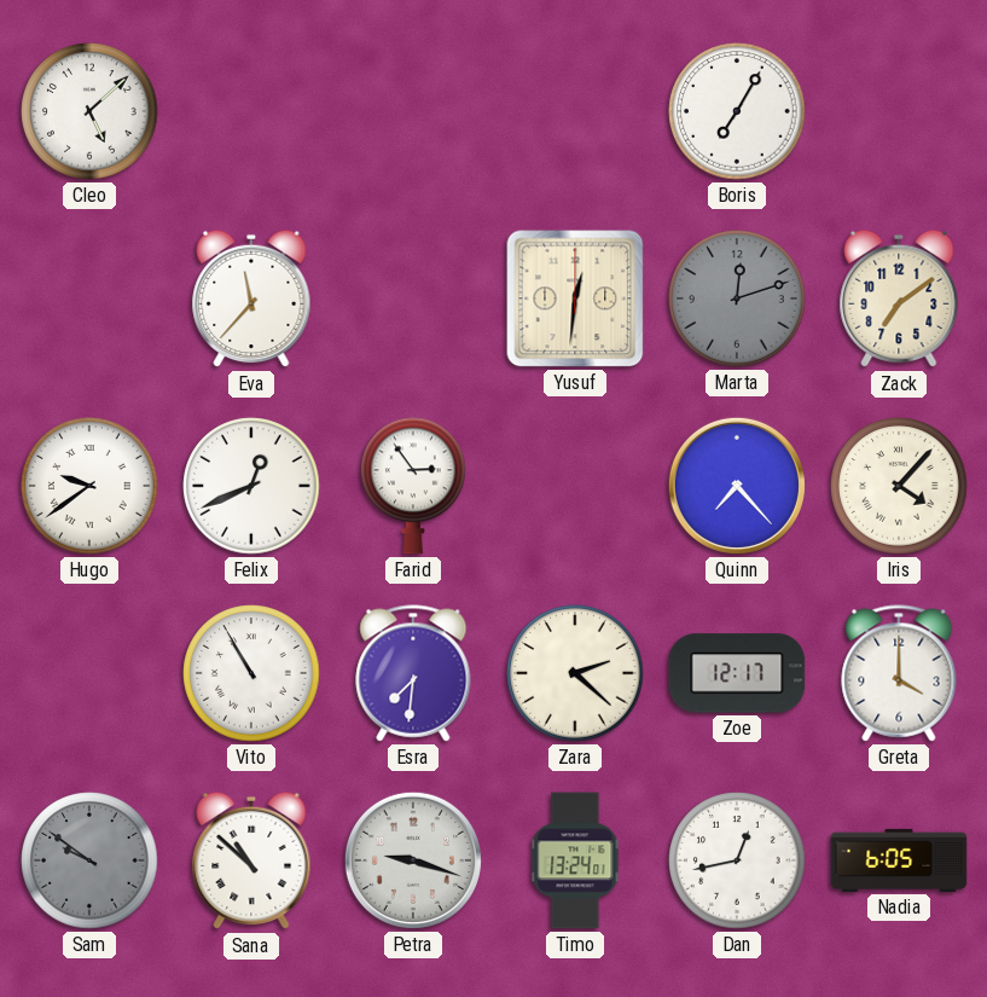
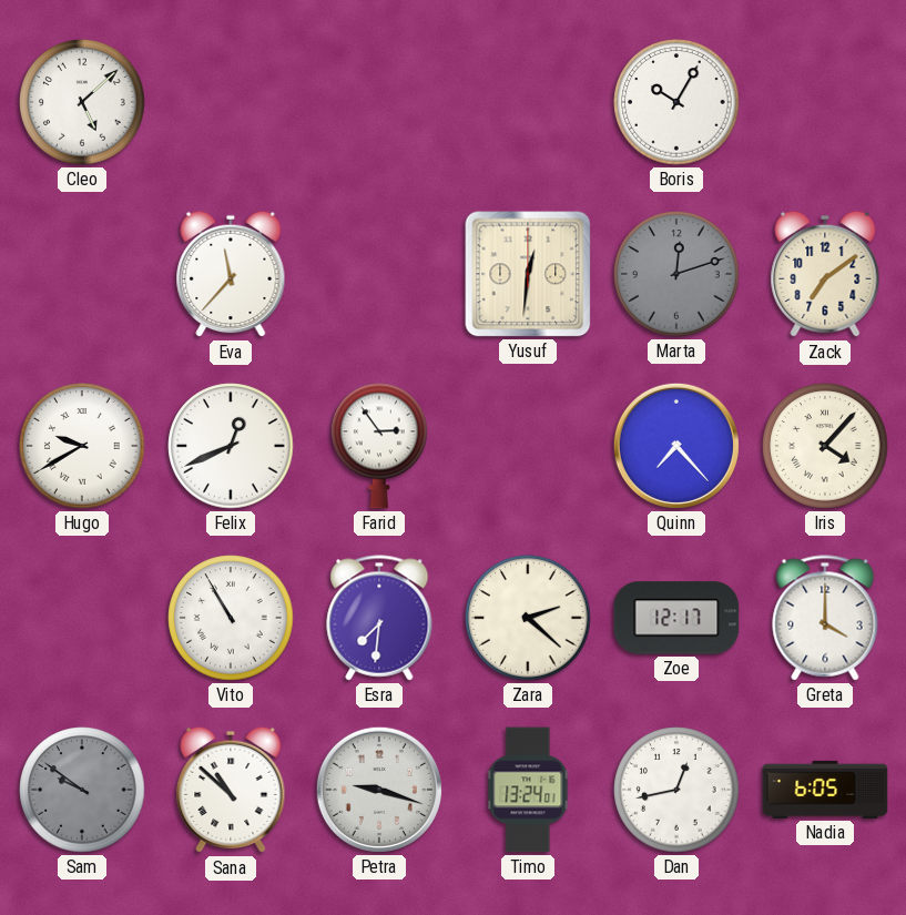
Boris: 7:05 -> 10:05 (676, 102)
Hugo: 9:39 -> 9:40 (82, 446)
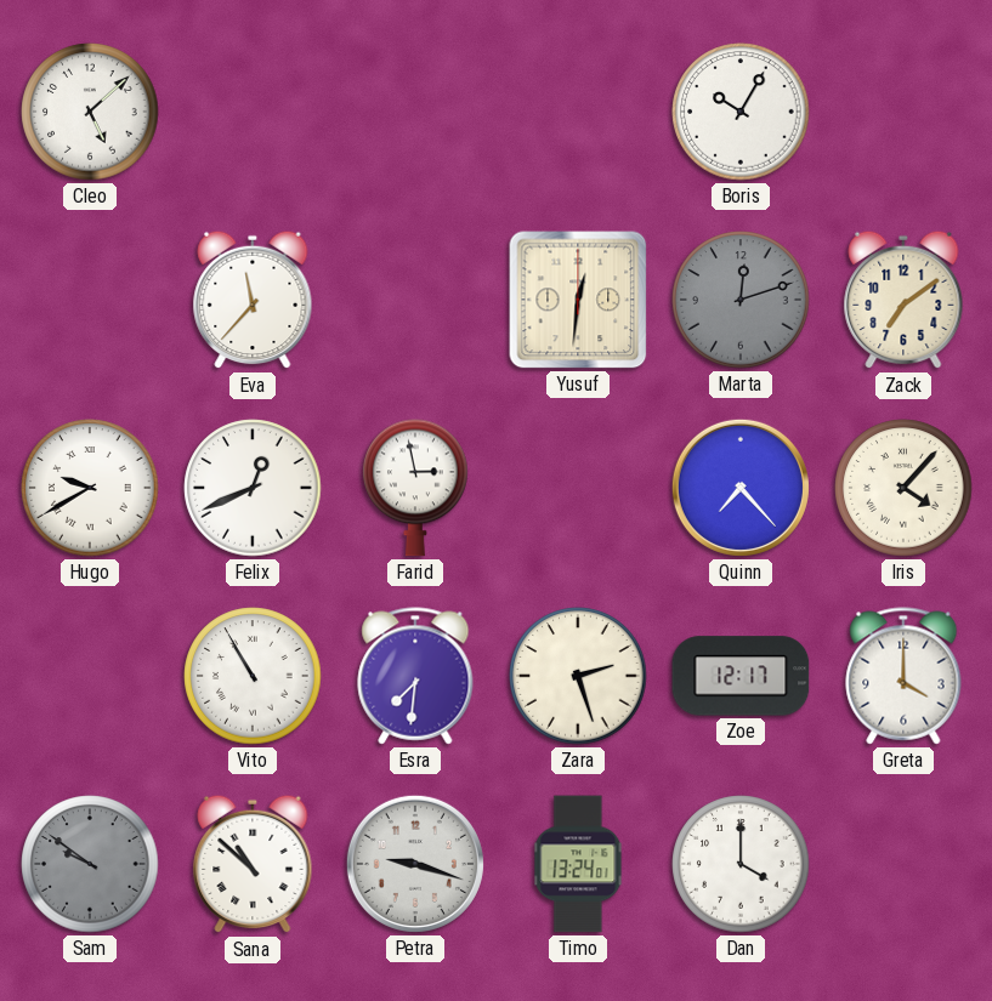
Farid: 2:54 -> 2:58 (415, 488)
Zara: 2:22 -> 2:27 (578, 676)
Dan: 12:43 -> 4:00 (741, 864)
Nadia: 6:05 -> none (825, 790)
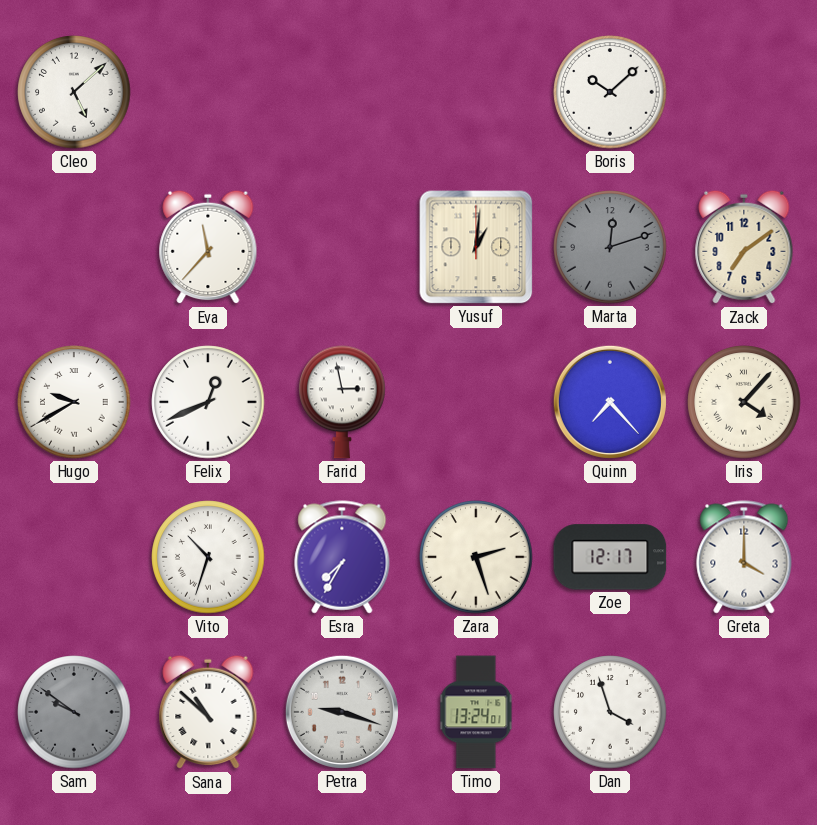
Boris: 10:05 -> 10:08 (610, 92)
Yusuf: 12:31 -> 1:01 (476, 247)
Vito: 10:55 -> 10:33 (208, 557)
Esra: 7:31 -> 7:35 (342, 557)
Dan: 4:00 -> 3:57 (610, 712)
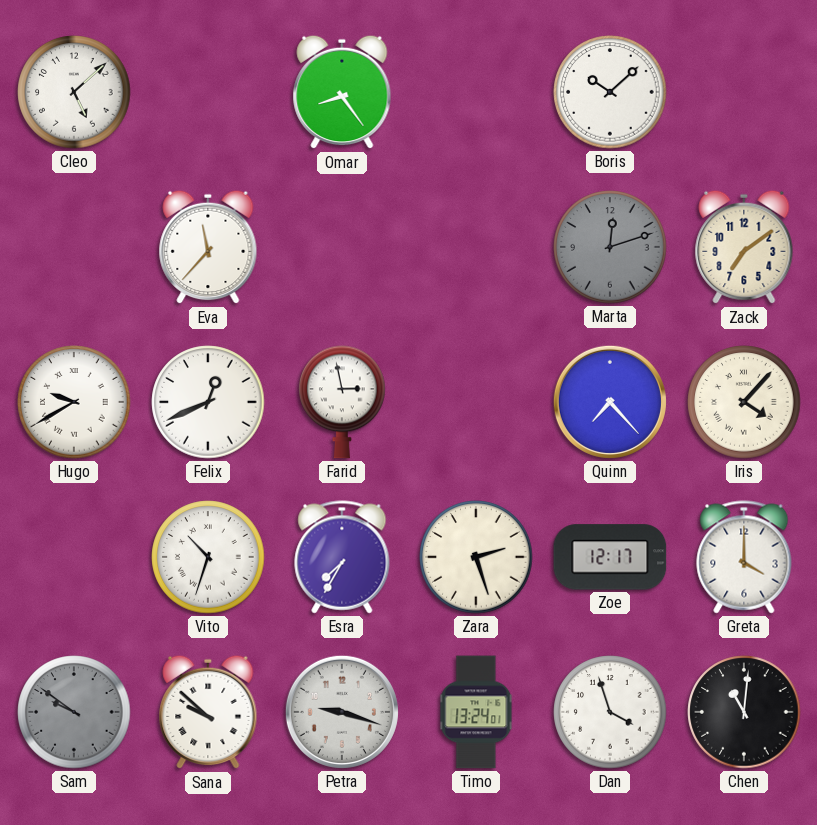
Omar: none -> 8:24 (342, 92)
Yusuf: 1:01 -> none (476, 247)
Sana: 10:52 -> 9:52 (208, 712)
Chen: none -> 11:01 (744, 712)
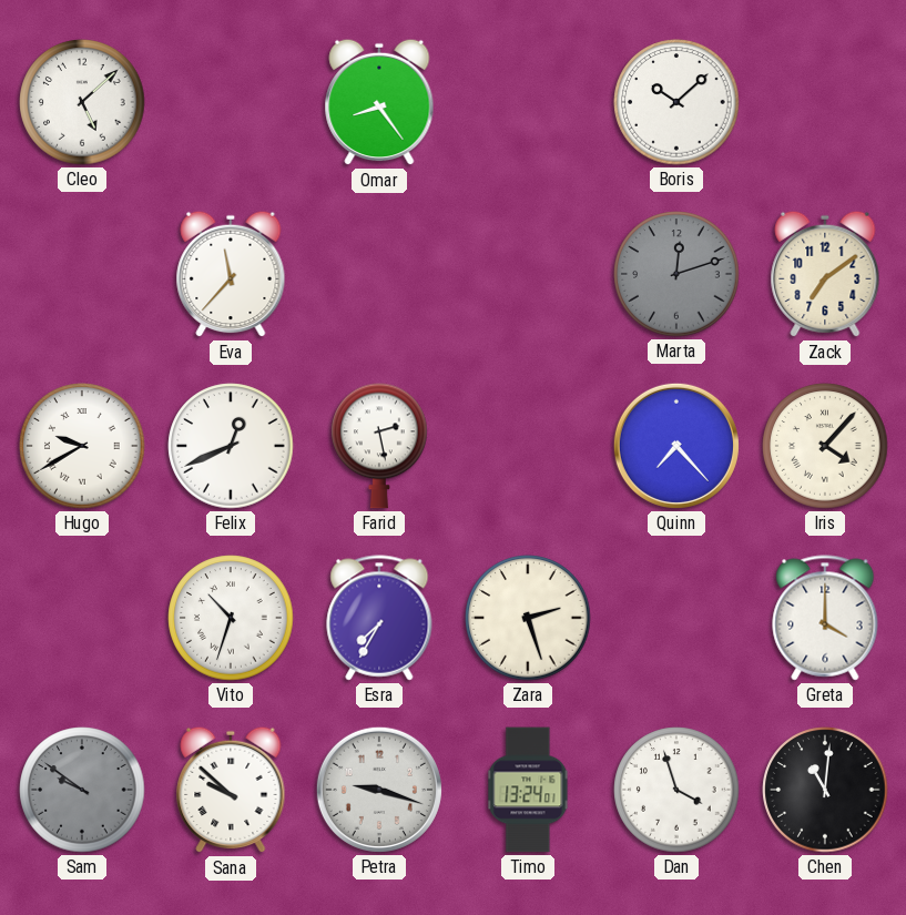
Farid: 2:58 -> 2:28 (379, 446)
Zoe: 12:17 -> none (610, 557)
